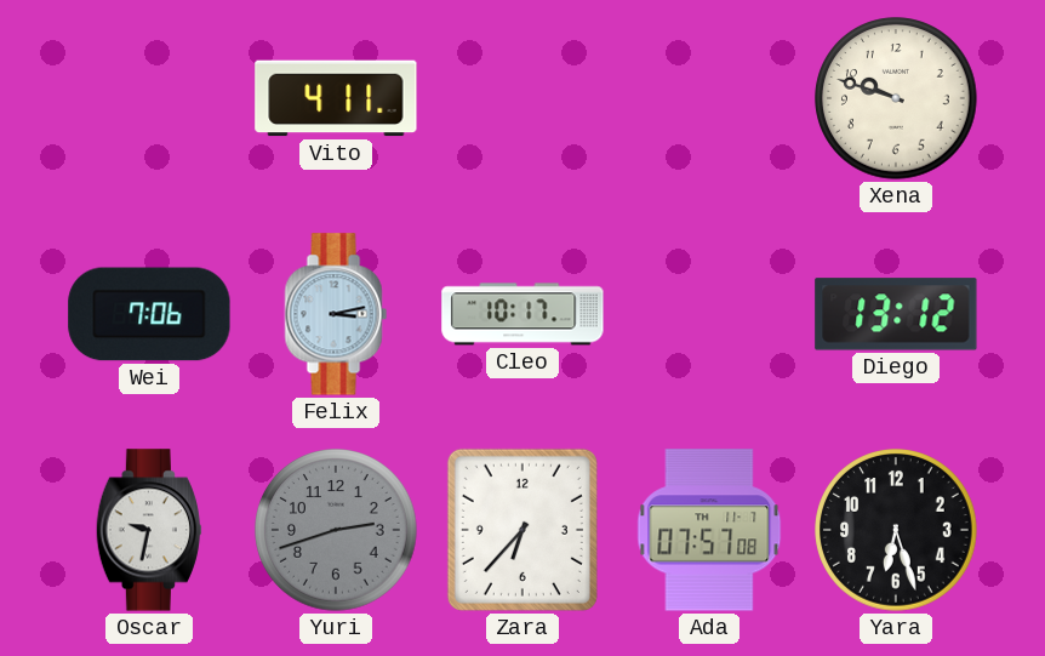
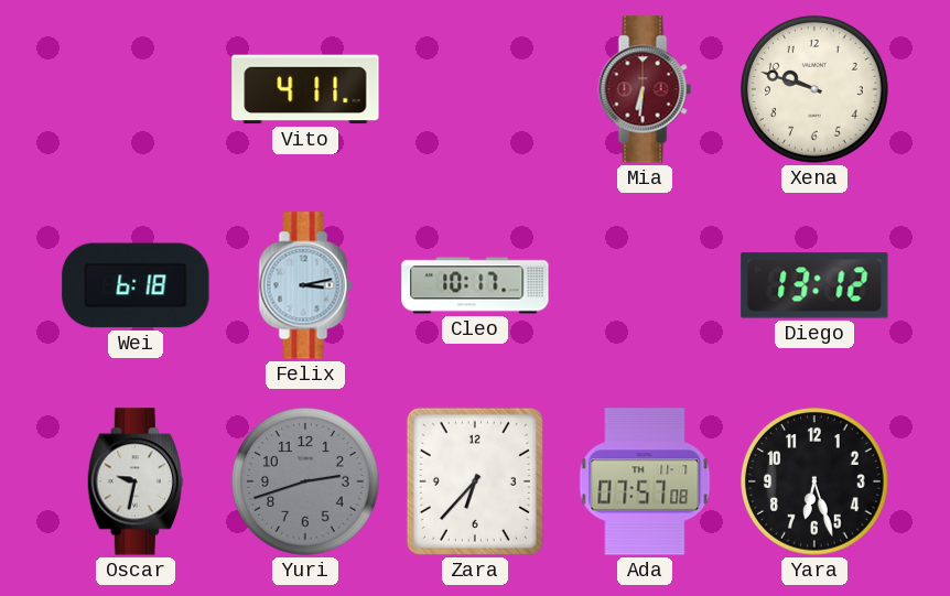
Mia: none -> 6:31 (645, 89)
Wei: 7:06 -> 6:18 (136, 285)
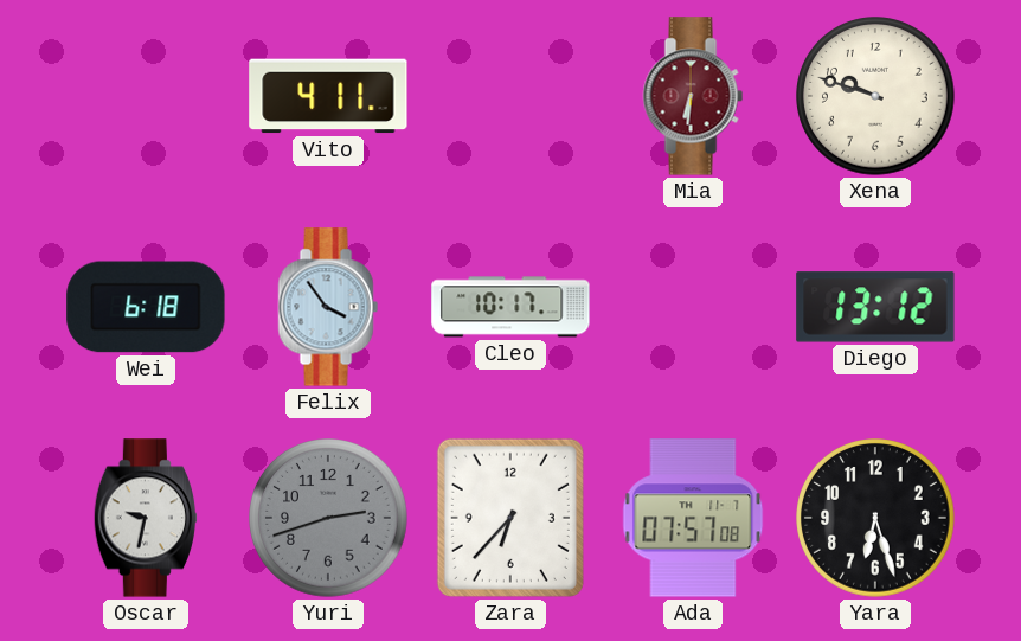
Felix: 3:13 -> 3:54 (328, 307)
